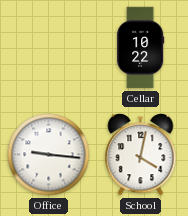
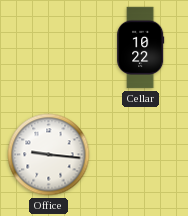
School: 4:02 -> none (141, 155)
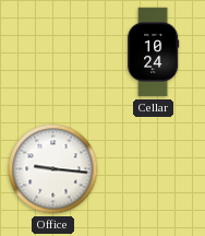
Cellar: 10:22 -> 10:24 (154, 52)
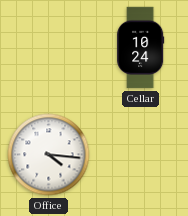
Office: 9:16 -> 4:16 (49, 155)
